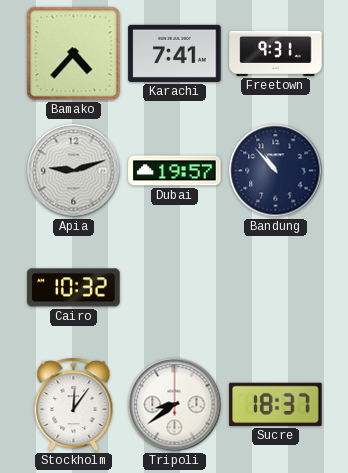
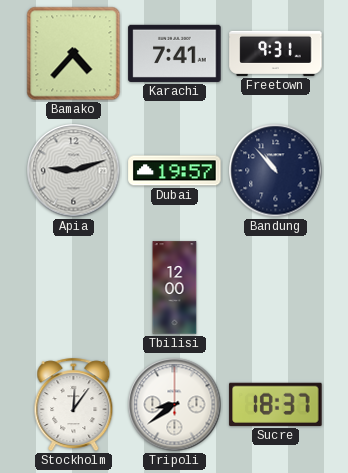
Cairo: 10:32 -> none (74, 288)
Tbilisi: none -> 12:00 (175, 288)
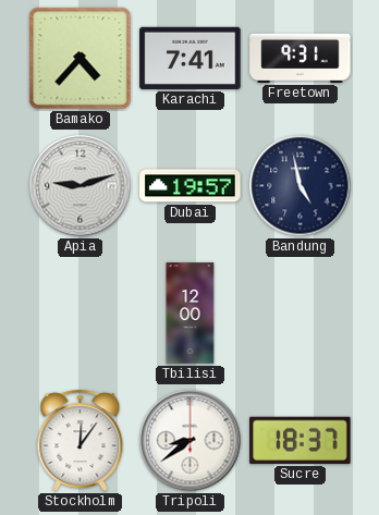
Bandung: 10:53 -> 4:58 (301, 186)
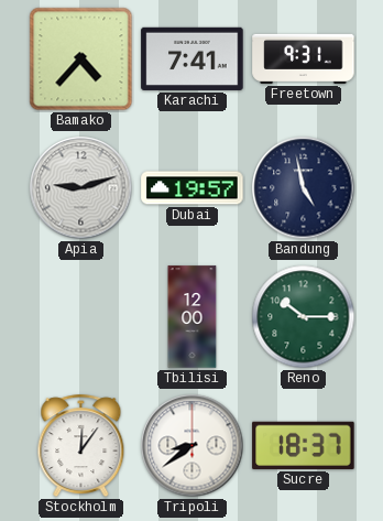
Reno: none -> 10:15 (304, 317)
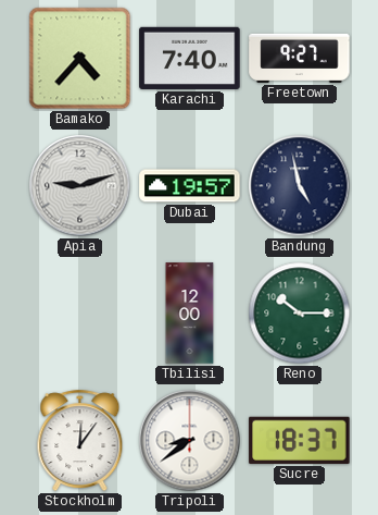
Karachi: 7:41 -> 7:40 (190, 58)
Freetown: 9:31 -> 9:27 (300, 58)
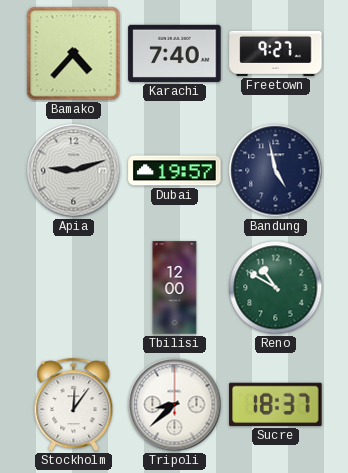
Reno: 10:15 -> 10:50 (276, 288)
Tripoli: 8:39 -> 8:38 (175, 405)
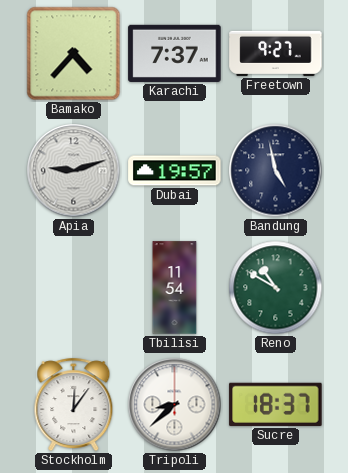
Karachi: 7:40 -> 7:37 (175, 53)
Tbilisi: 12:00 -> 11:54 (175, 288)
